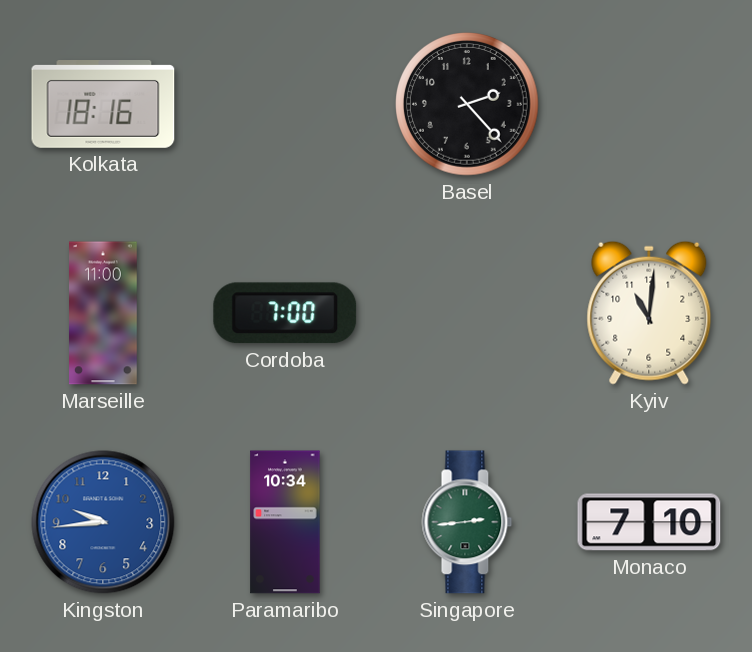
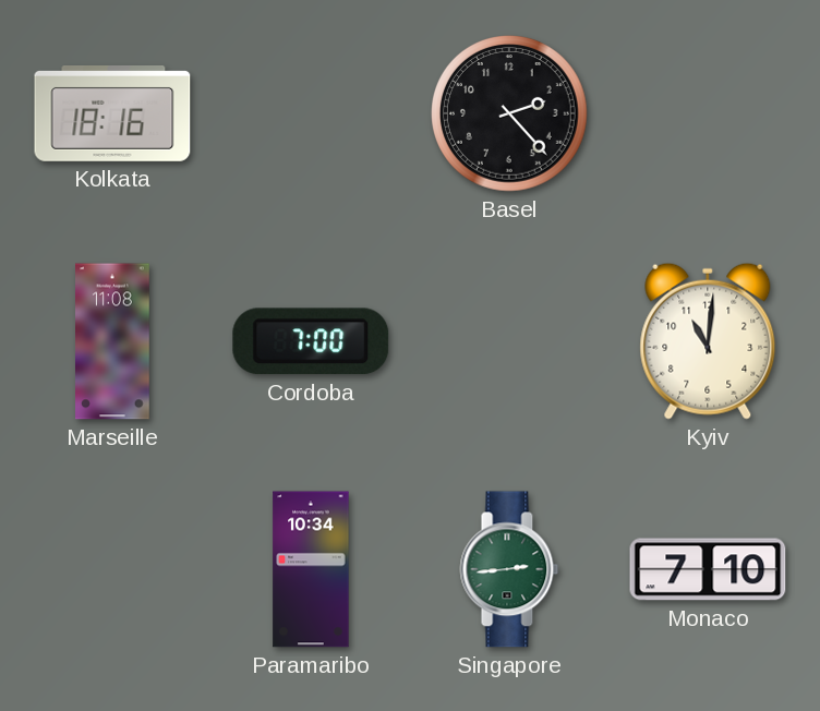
Marseille: 11:00 -> 11:08 (113, 341)
Kingston: 9:44 -> none (103, 522)
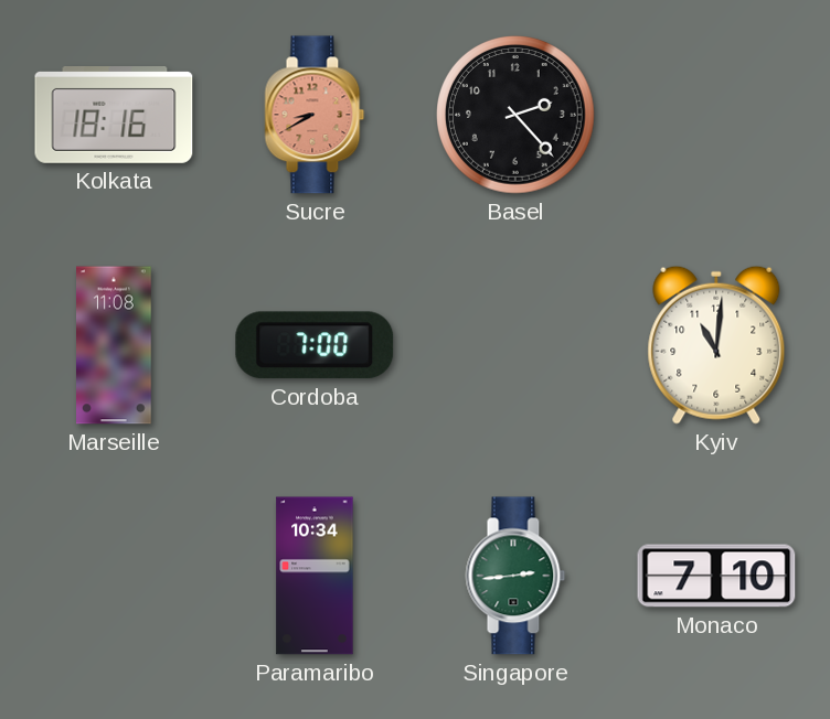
Sucre: none -> 8:40 (315, 115)
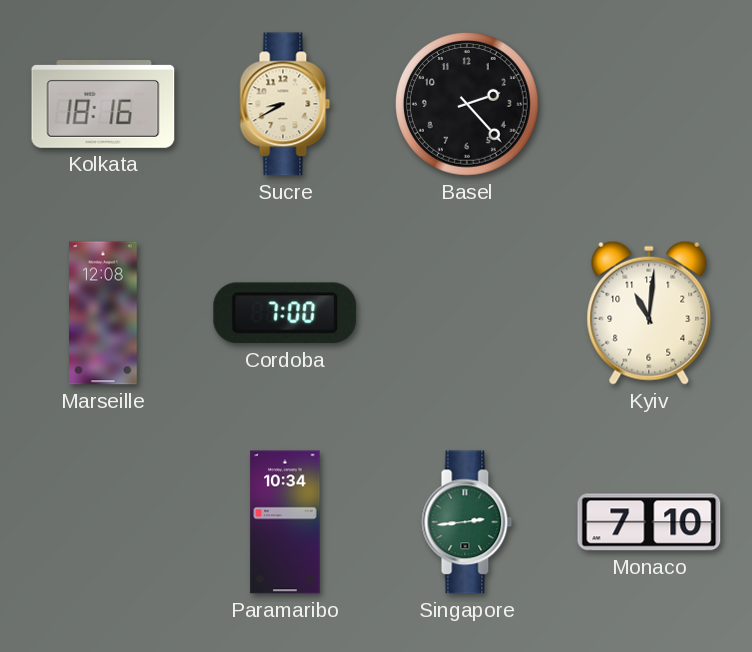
Sucre dial: salmon -> cream (285, 104)
Marseille: 11:08 -> 12:08 (104, 313)
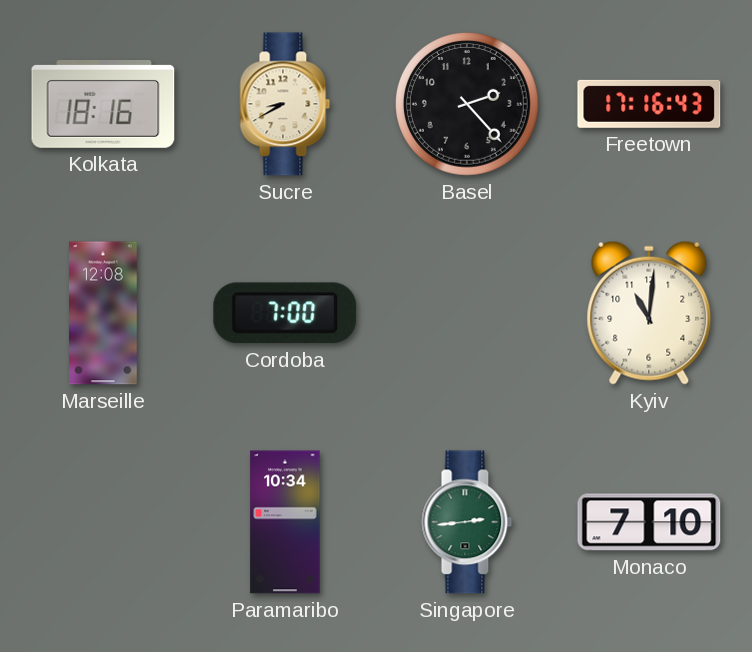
Freetown: none -> 17:16 (649, 104)
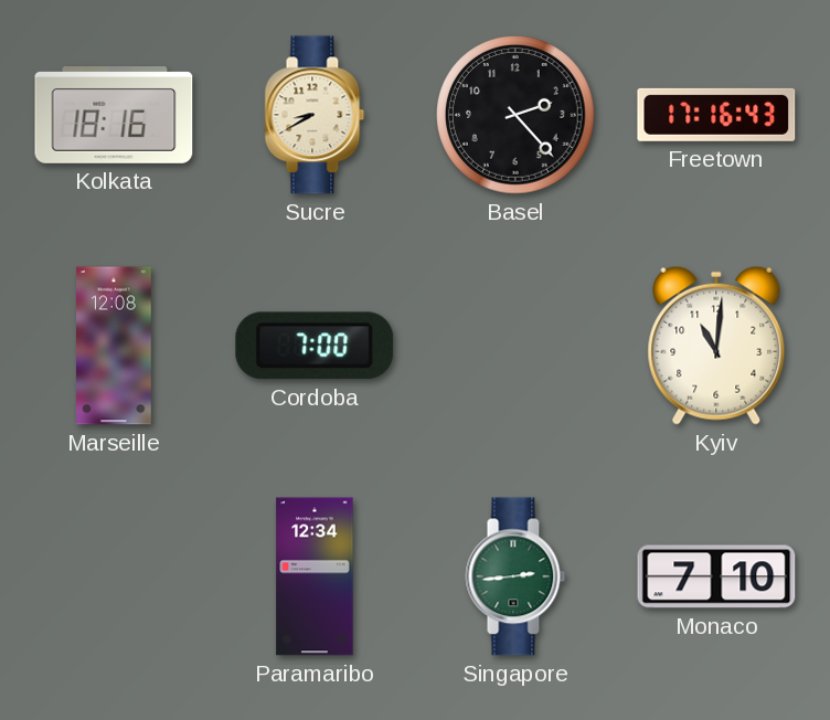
Paramaribo: 10:34 -> 12:34 (315, 576)
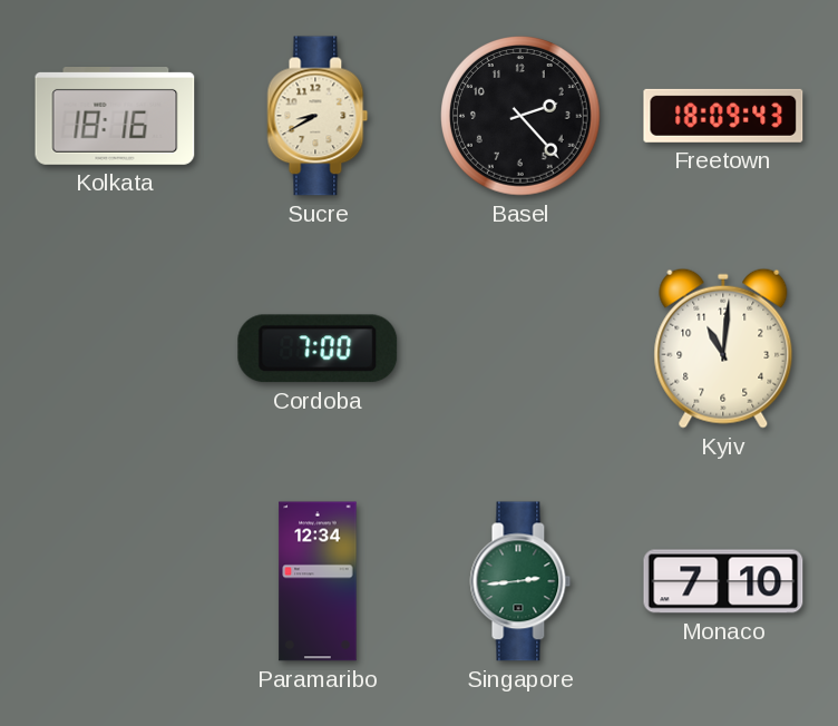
Freetown: 17:16 -> 18:09 (723, 116)
Marseille: 12:08 -> none (115, 346)
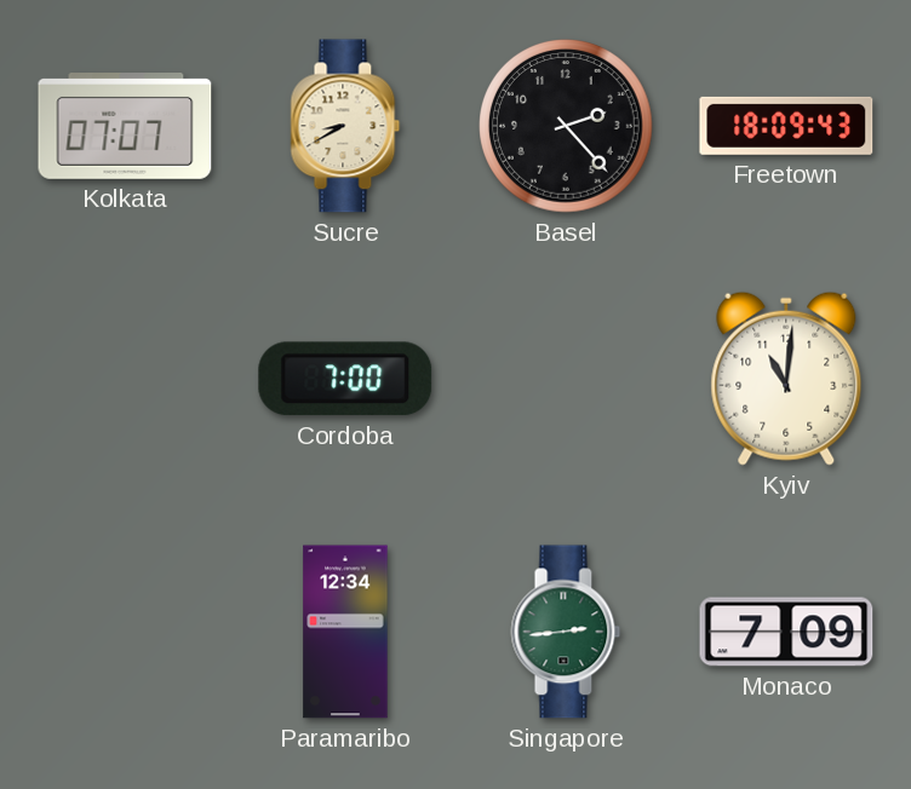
Kolkata: 18:16 -> 07:07 (125, 127)
Monaco: 7:10 -> 7:09 (786, 632)
